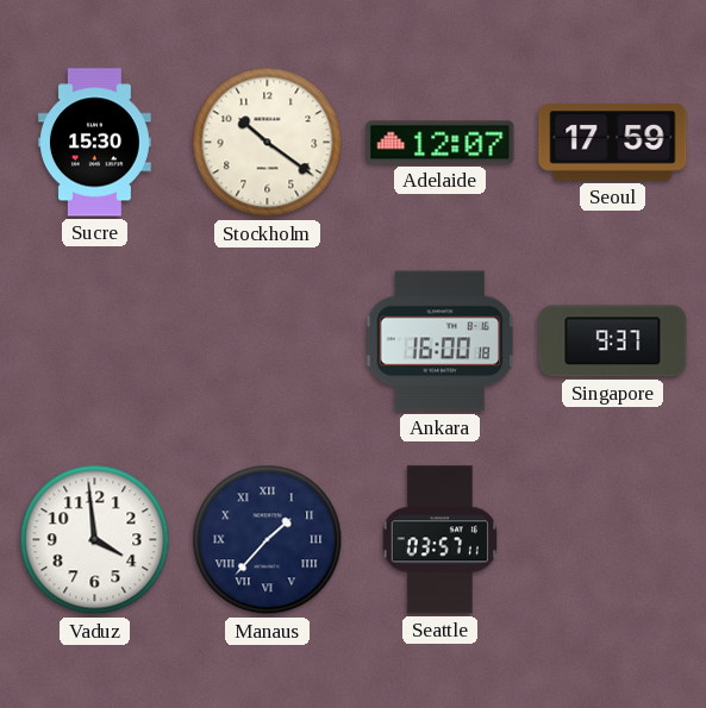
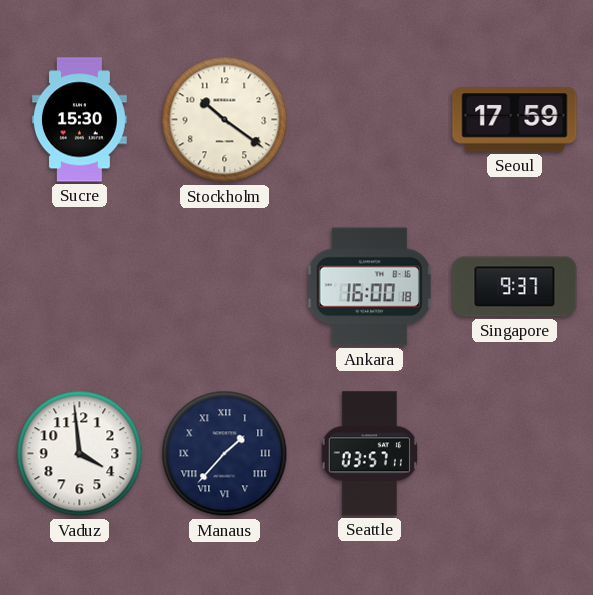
Adelaide: 12:07 -> none (441, 143)
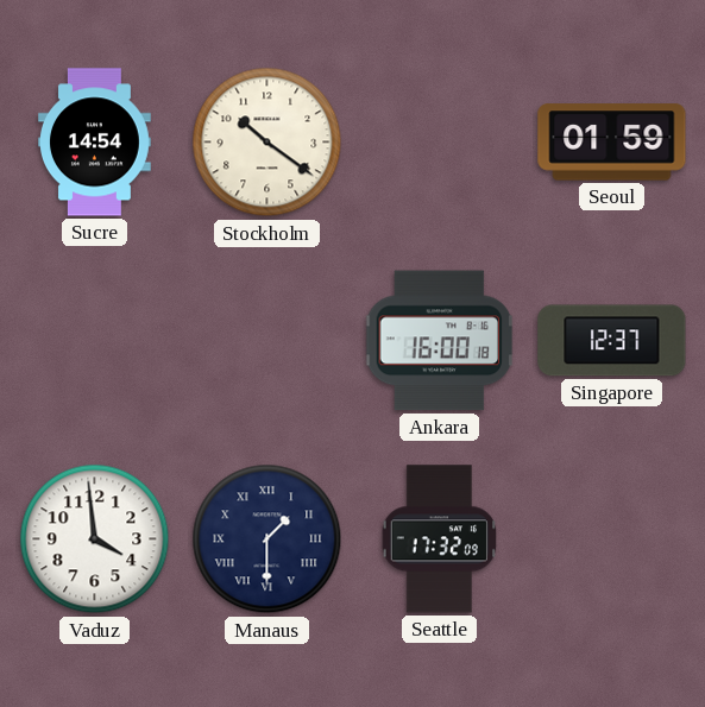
Sucre: 15:30 -> 14:54 (95, 143)
Seoul: 17:59 -> 01:59 (612, 143)
Singapore: 9:37 -> 12:37 (612, 341)
Manaus: 1:37 -> 1:30 (267, 539)
Seattle: 03:57 -> 17:32 (439, 539)
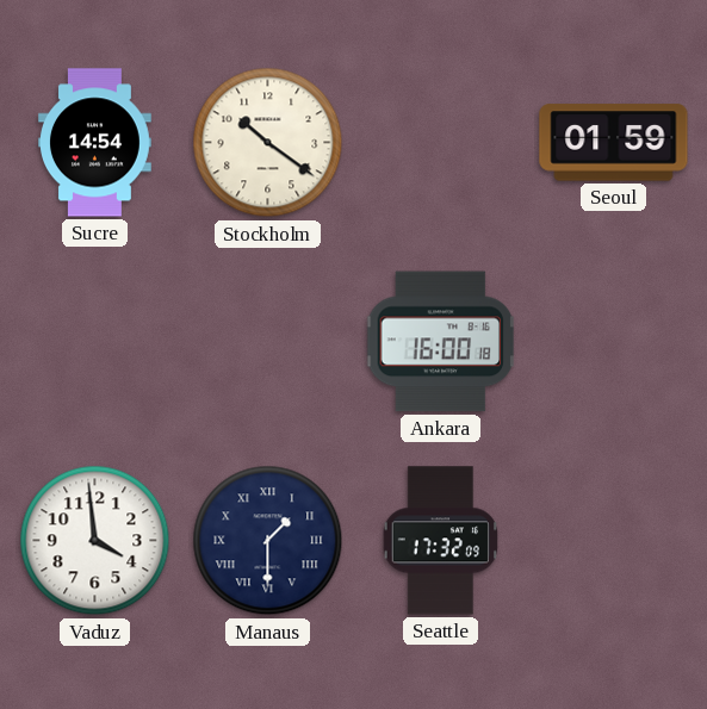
Singapore: 12:37 -> none (612, 341)
